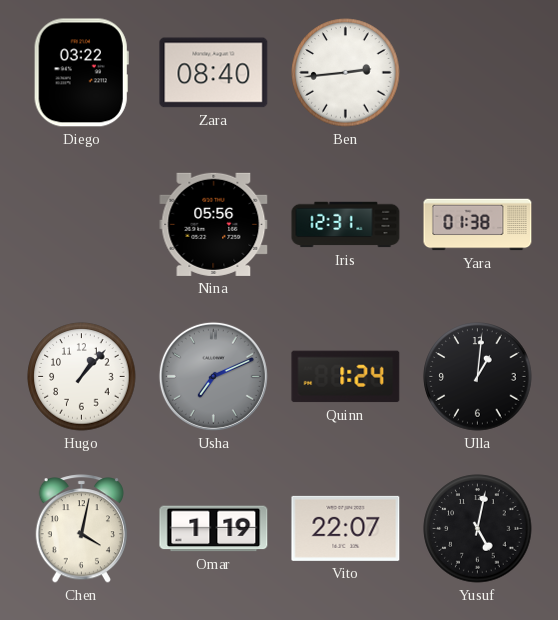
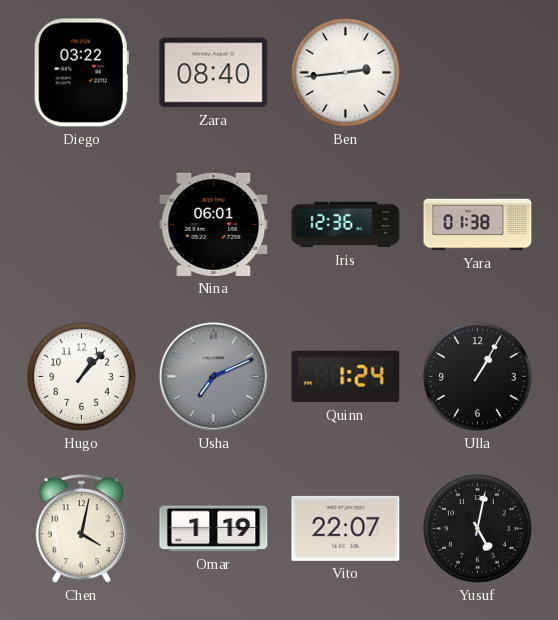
Nina: 05:56 -> 06:01 (214, 224)
Iris: 12:31 -> 12:36 (346, 225)
Ulla: 1:01 -> 1:05 (478, 377)
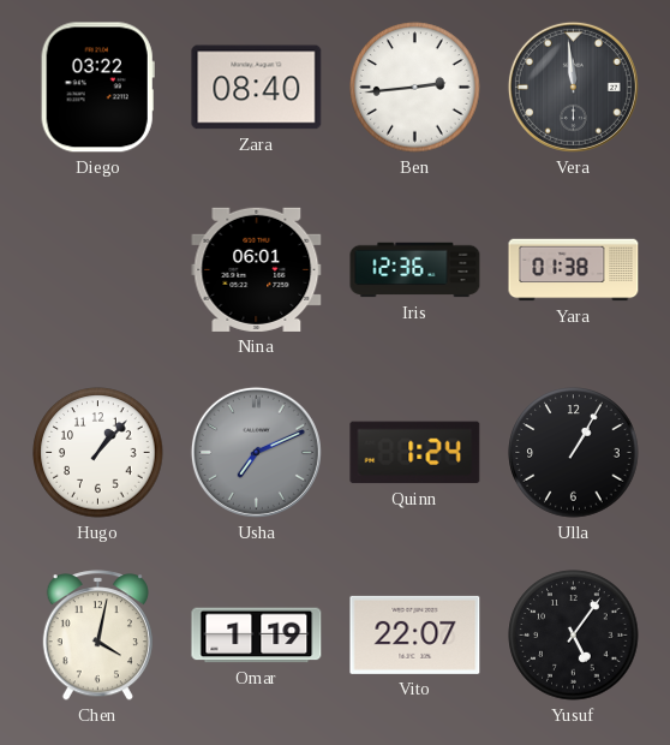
Vera: none -> 11:59 (573, 87)
Yusuf: 5:02 -> 5:06 (574, 636)
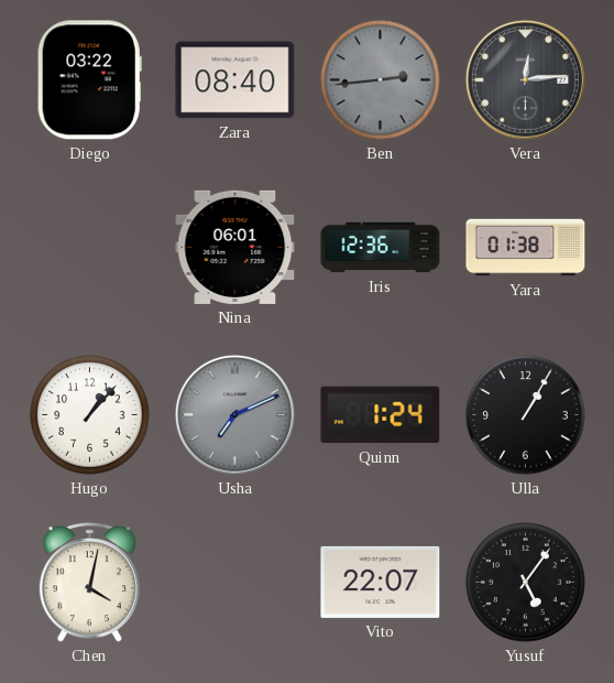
Ben dial: white -> grey (381, 80)
Vera: 11:59 -> 12:14 (525, 79)
Omar: 1:19 -> none (257, 636)
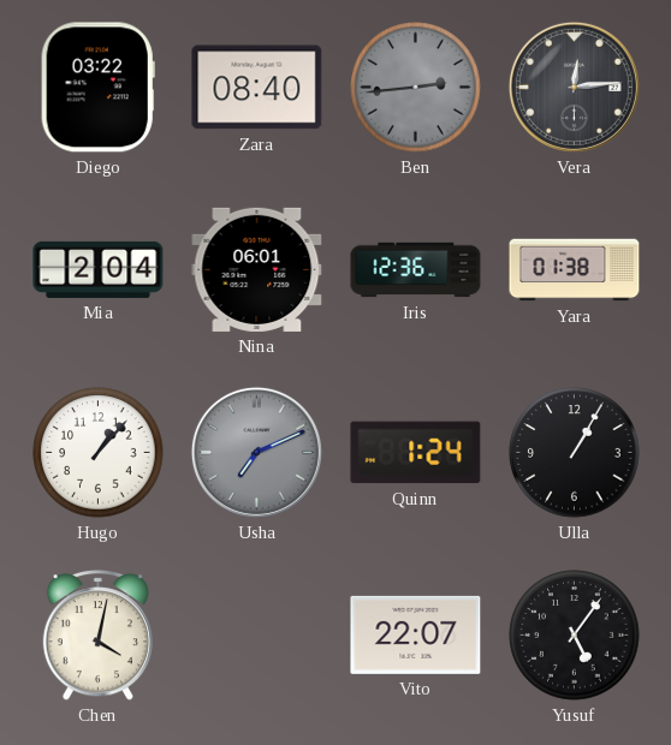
Mia: none -> 2:04 (99, 269)
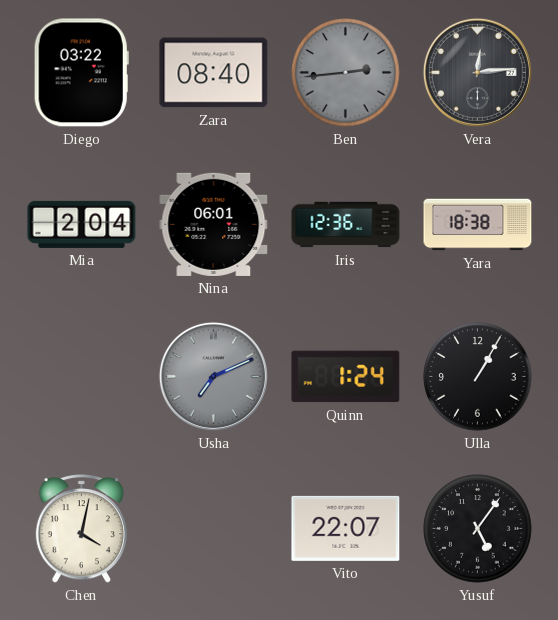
Yara: 01:38 -> 18:38 (478, 225)
Hugo: 1:07 -> none (99, 453)
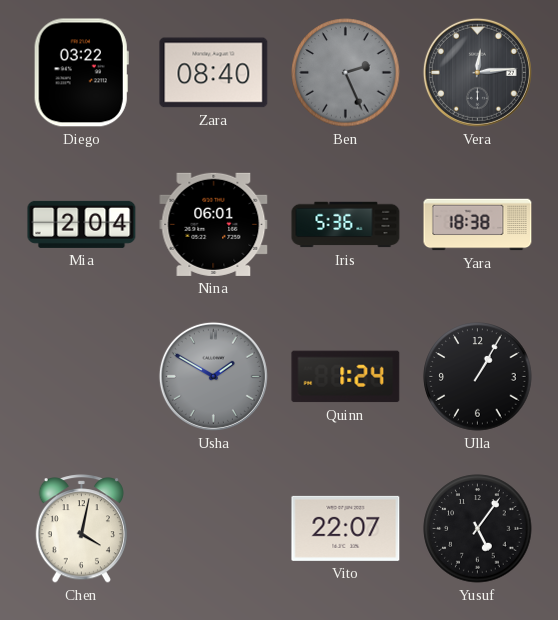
Ben: 2:44 -> 2:26 (346, 73)
Iris: 12:36 -> 5:36 (346, 225)
Usha: 7:11 -> 1:50 (213, 376)
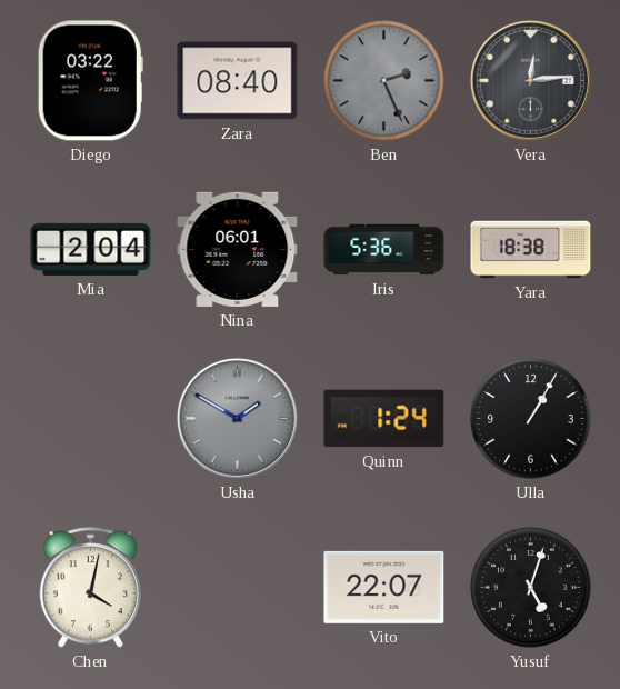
Yusuf: 5:06 -> 5:03 (531, 588)
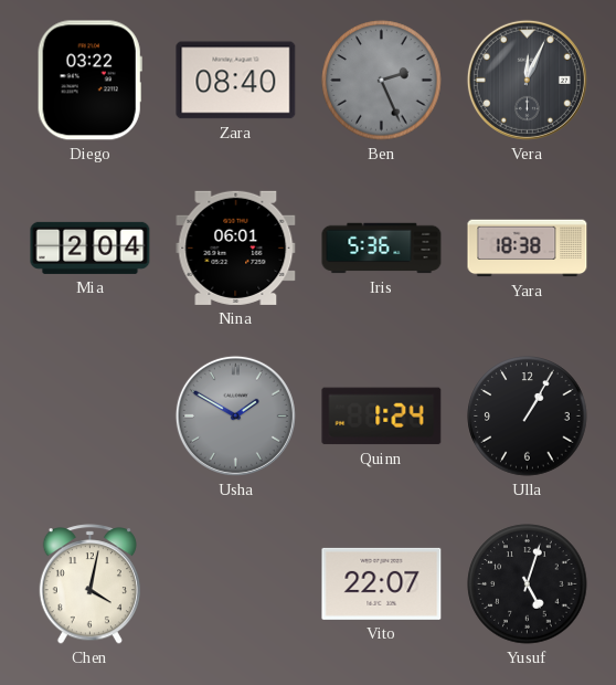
Vera: 12:14 -> 12:04 (527, 80)
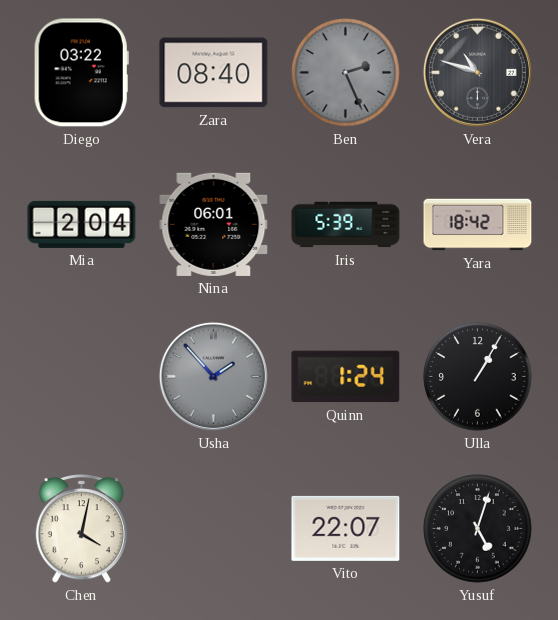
Vera: 12:04 -> 10:48 (477, 72)
Iris: 5:36 -> 5:39 (346, 225)
Yara: 18:38 -> 18:42 (478, 225)
Usha: 1:50 -> 1:53 (213, 376)
